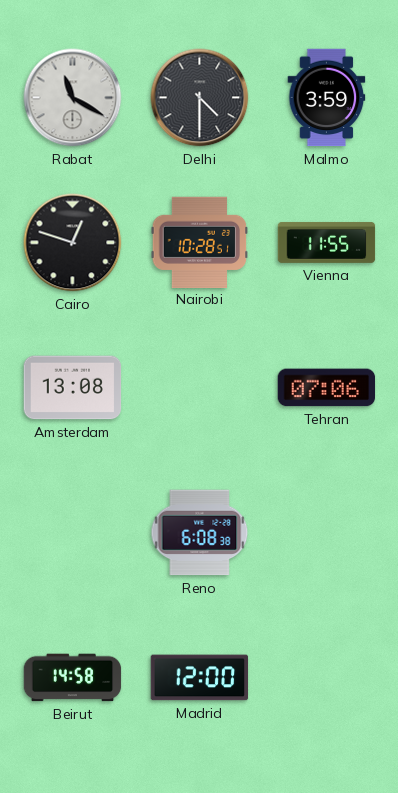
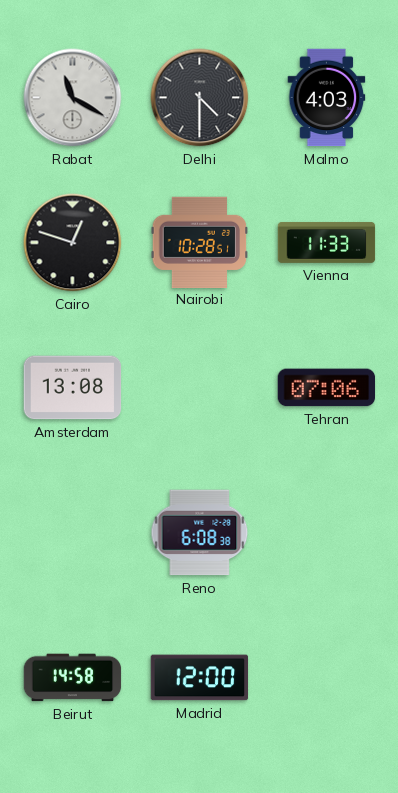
Malmo: 3:59 -> 4:03 (327, 98)
Vienna: 11:55 -> 11:33 (327, 242)
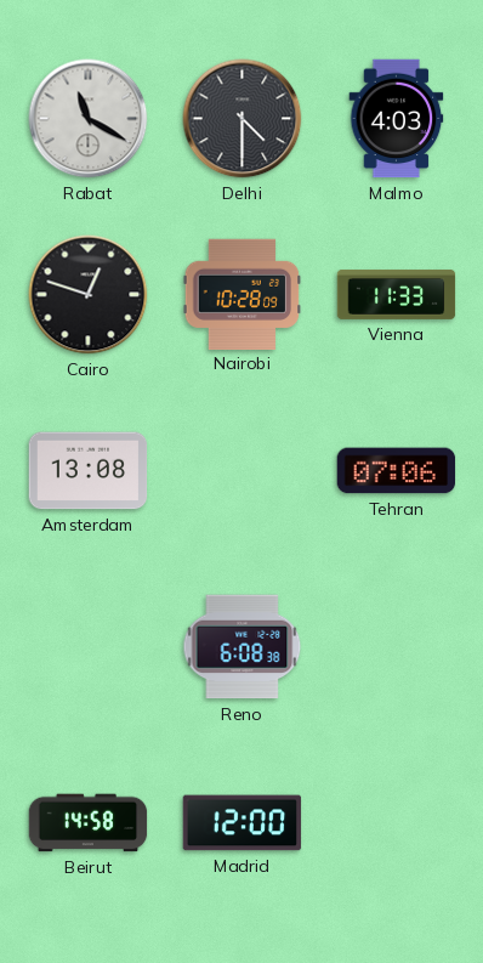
Nairobi: 10:28:51 -> 10:28:09 (243, 294)
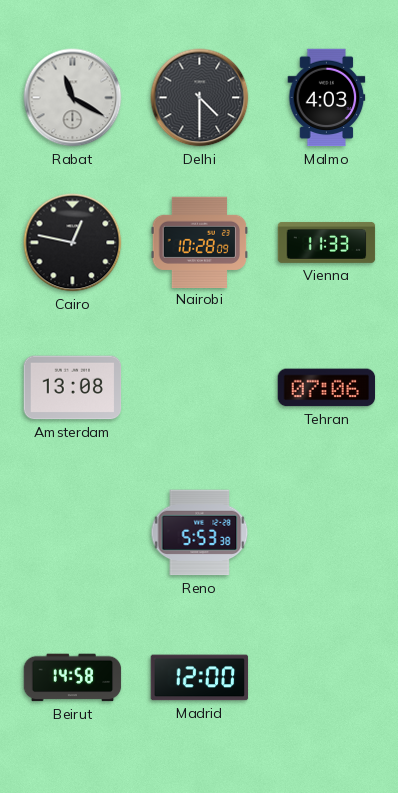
Cairo: 12:48 -> 12:47 (73, 243)
Reno: 6:08 -> 5:53 (200, 533)
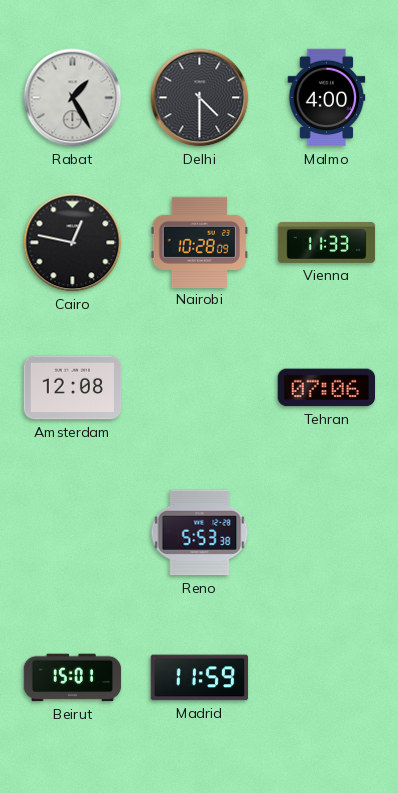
Rabat: 11:20 -> 1:25 (73, 98)
Malmo: 4:03 -> 4:00 (327, 98)
Amsterdam: 13:08 -> 12:08 (73, 388)
Beirut: 14:58 -> 15:01 (73, 678)
Madrid: 12:00 -> 11:59 (200, 678)
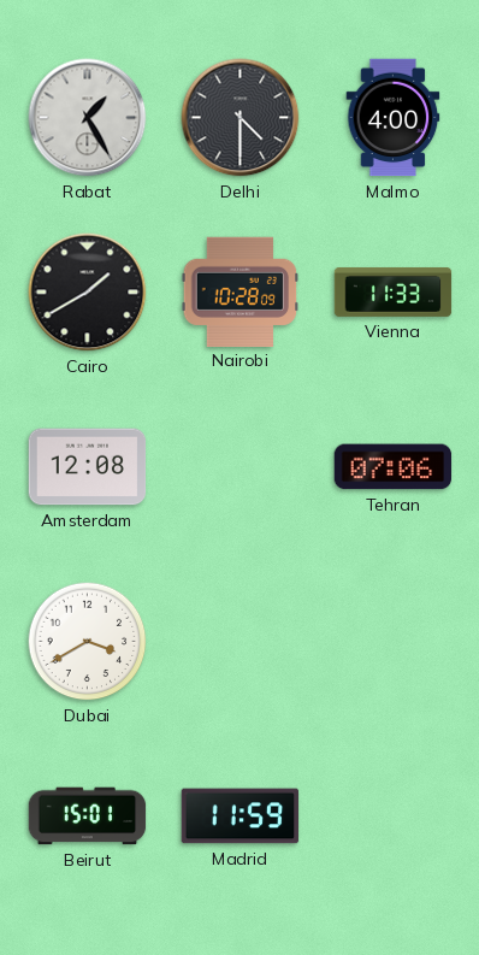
Cairo: 12:47 -> 1:40 (88, 293)
Dubai: none -> 3:40 (88, 642)
Reno: 5:53 -> none (200, 533)
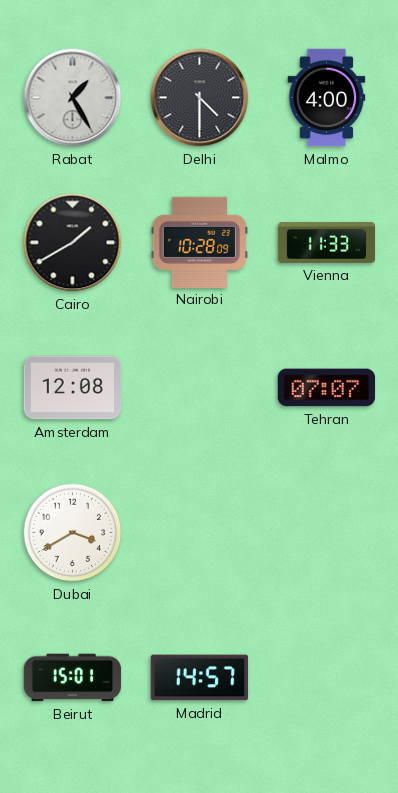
Tehran: 07:06 -> 07:07 (327, 388)
Madrid: 11:59 -> 14:57 (200, 678)
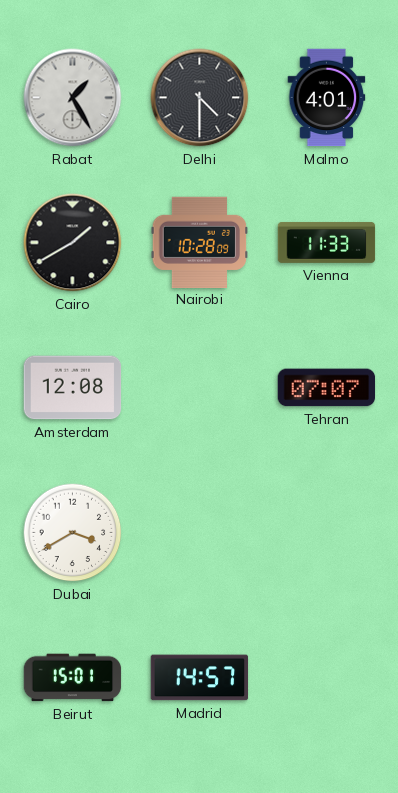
Malmo: 4:00 -> 4:01 (327, 98)
